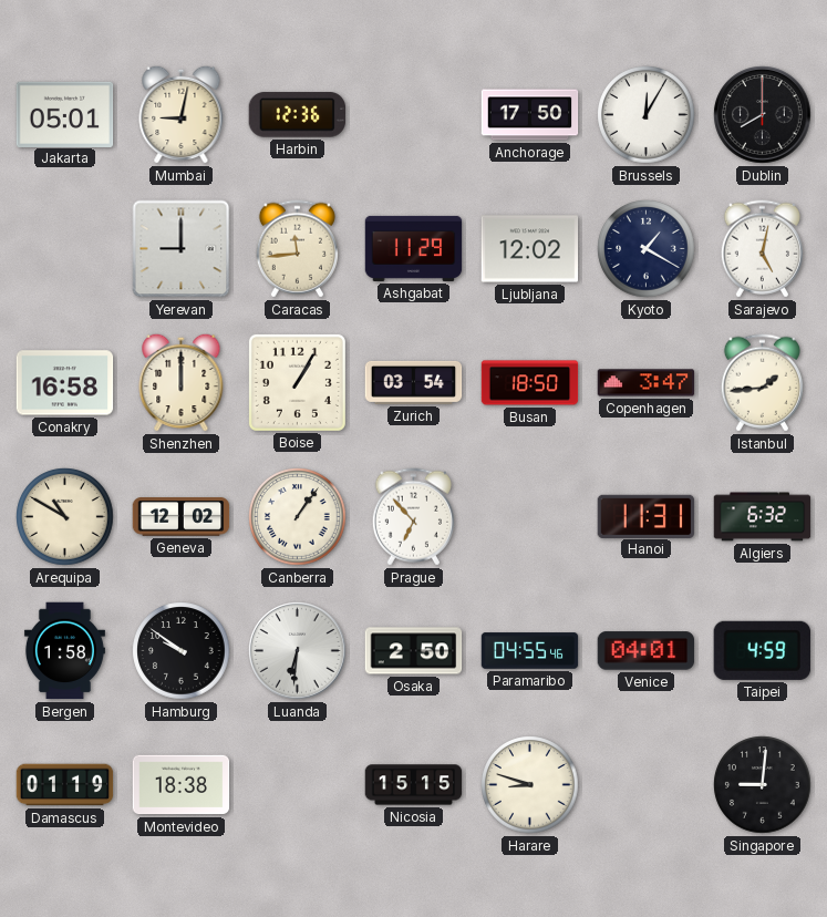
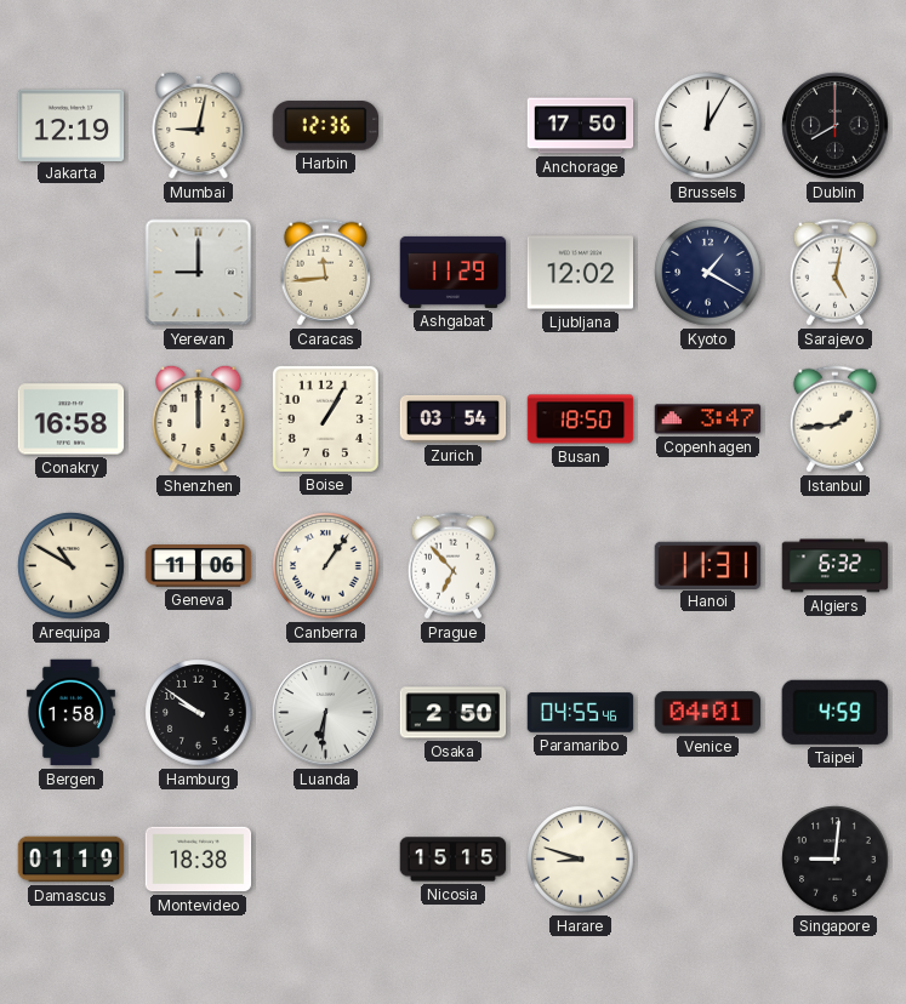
Jakarta: 05:01 -> 12:19 (72, 125)
Geneva: 12:02 -> 11:06 (199, 566)
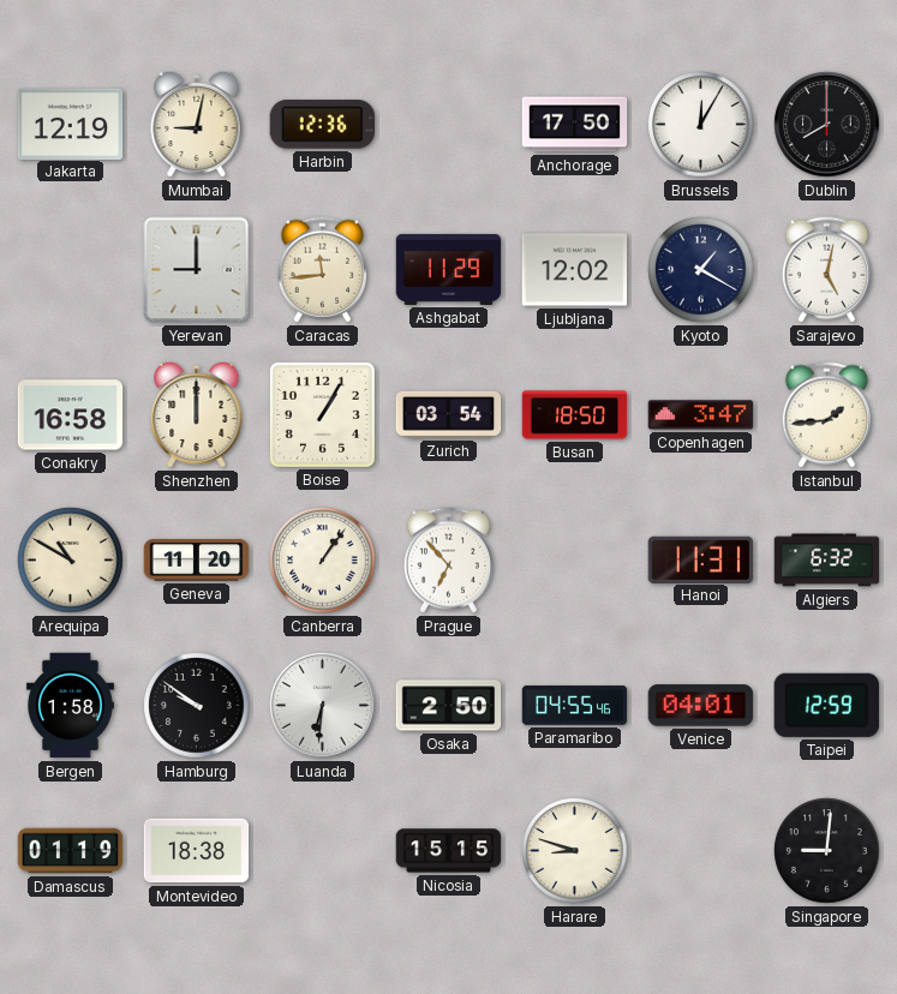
Geneva: 11:06 -> 11:20 (197, 561)
Taipei: 4:59 -> 12:59 (826, 705)
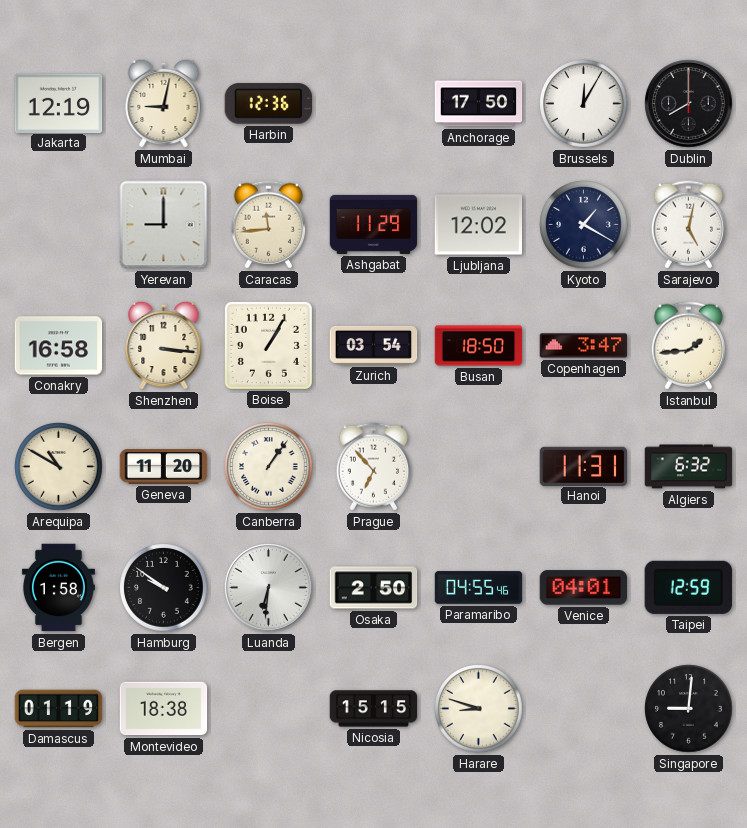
Shenzhen: 12:00 -> 3:16 (164, 345)
